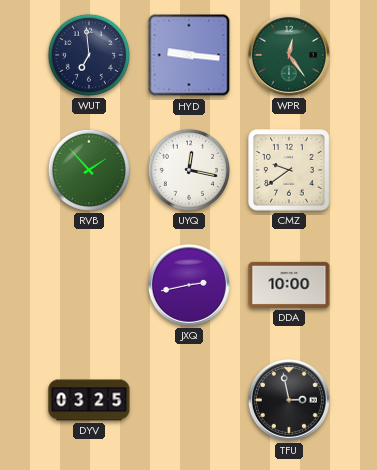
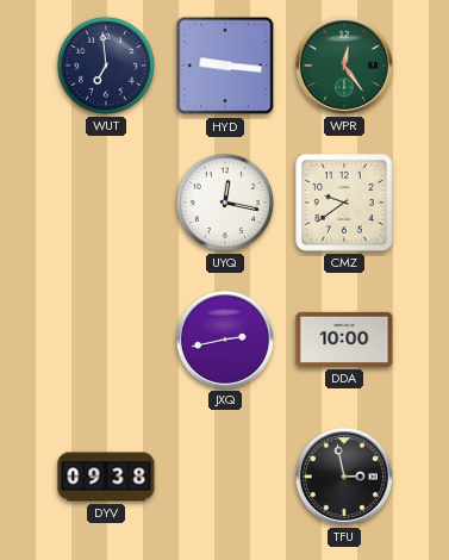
RVB: 1:53 -> none (89, 170)
DYV: 03:25 -> 09:38 (106, 477)
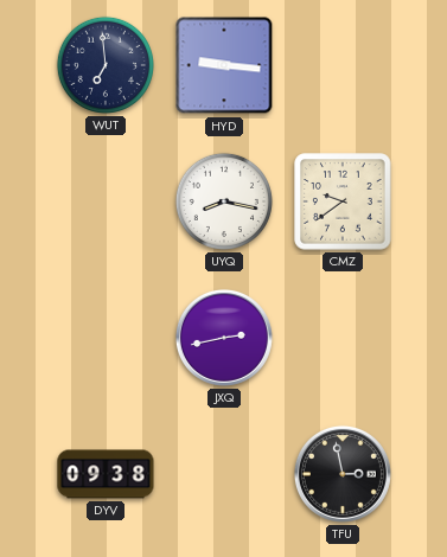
WPR: 12:24 -> none (344, 66)
UYQ: 12:17 -> 8:17 (224, 201)
DDA: 10:00 -> none (344, 340)
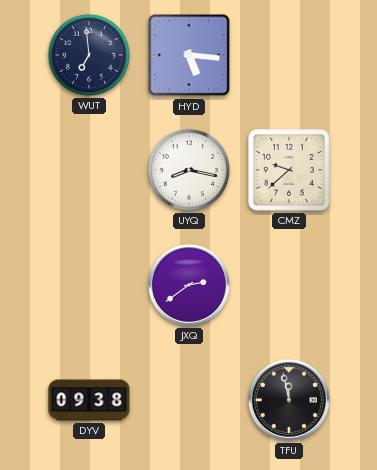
HYD: 9:16 -> 5:16 (189, 55)
CMZ: 9:39 -> 9:38 (289, 170)
JXQ: 2:43 -> 2:39 (189, 285)
TFU: 2:58 -> 11:58 (289, 400)
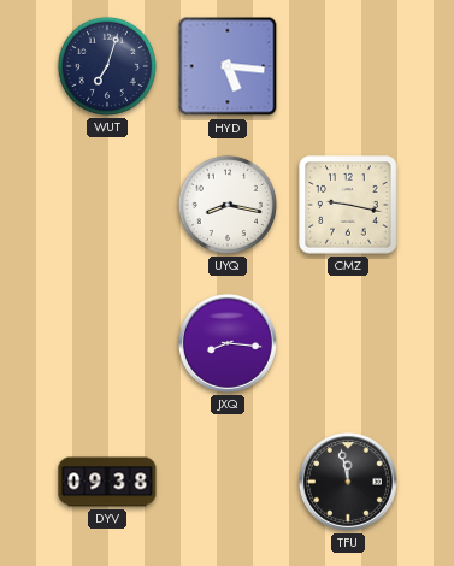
WUT: 6:59 -> 7:03 (107, 66)
CMZ: 9:38 -> 9:17 (348, 205)
JXQ: 2:39 -> 8:16 (228, 343)
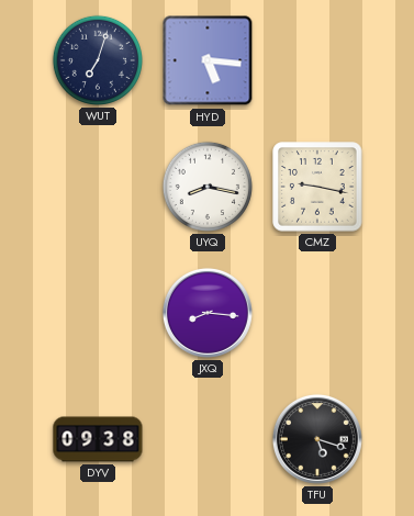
TFU: 11:58 -> 5:18 (317, 439)
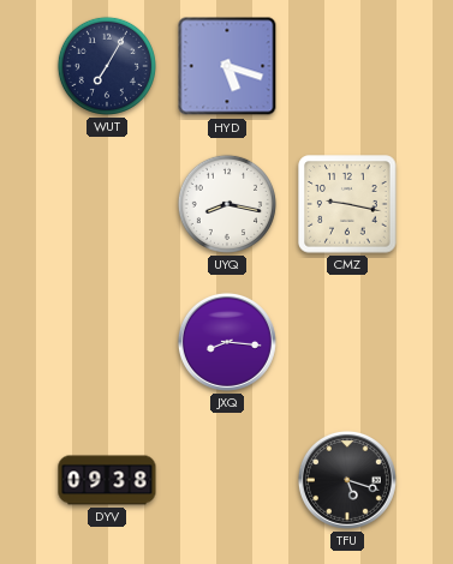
WUT: 7:03 -> 7:05 (107, 66)
HYD: 5:16 -> 5:18 (227, 66)
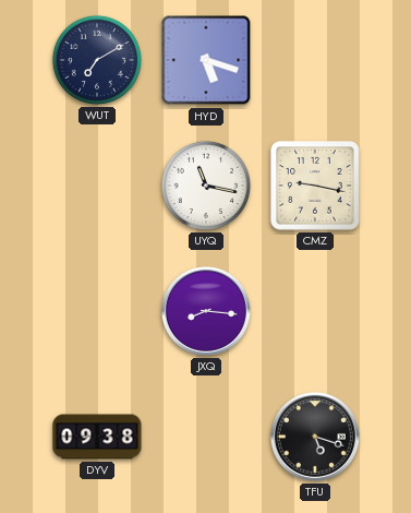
WUT: 7:05 -> 7:10 (97, 60)
UYQ: 8:17 -> 11:17 (206, 186)
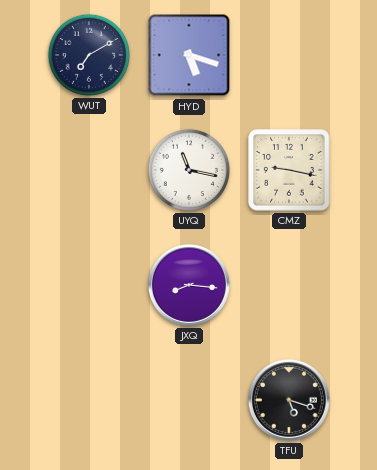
DYV: 09:38 -> none (97, 437)
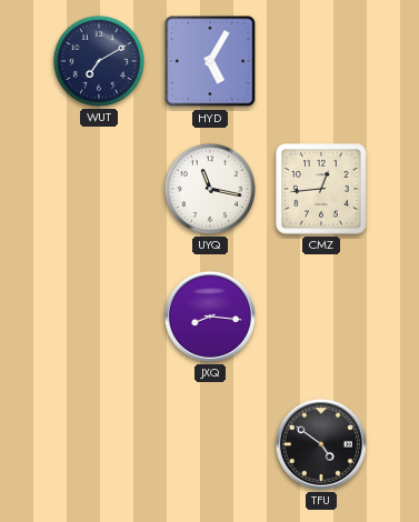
HYD: 5:18 -> 5:05 (210, 61)
CMZ: 9:17 -> 12:44 (321, 189)
TFU: 5:18 -> 4:51 (321, 444)
